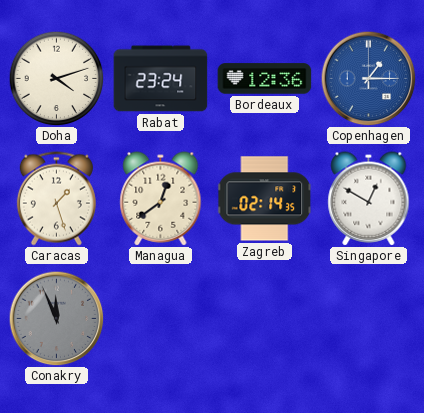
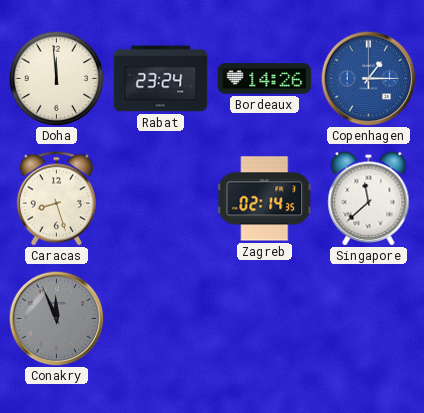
Doha: 4:12 -> 11:59 (56, 78)
Bordeaux: 12:36 -> 14:26 (265, 79)
Caracas: 1:27 -> 8:27 (56, 199)
Managua: 12:39 -> none (161, 199)
Singapore: 12:50 -> 11:38 (369, 199)
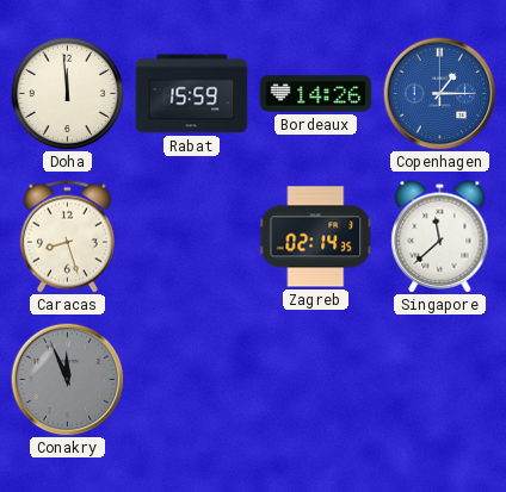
Rabat: 23:24 -> 15:59 (192, 94)
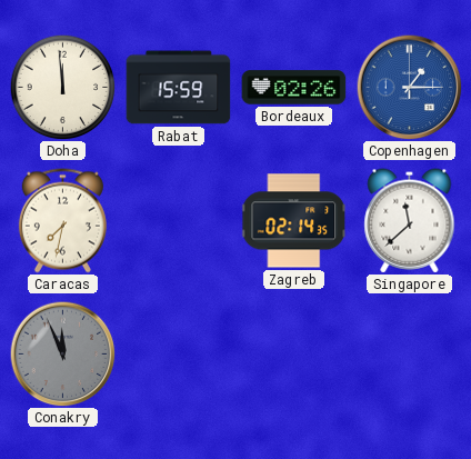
Bordeaux: 14:26 -> 02:26 (294, 88)
Caracas: 8:27 -> 7:32 (62, 221)
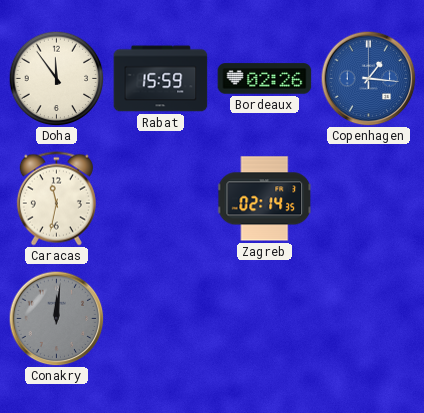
Doha: 11:59 -> 11:54 (56, 78)
Copenhagen: 1:15 -> 1:16 (368, 78)
Caracas: 7:32 -> 11:32 (56, 199)
Singapore: 11:38 -> none (410, 221)
Conakry: 11:56 -> 12:01 (56, 318)
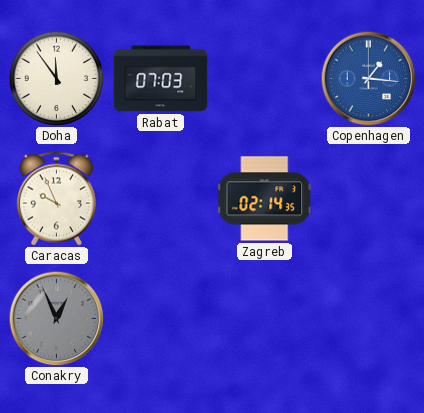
Rabat: 15:59 -> 07:03 (161, 79)
Bordeaux: 02:26 -> none (265, 79)
Caracas: 11:32 -> 9:56 (56, 199)
Conakry: 12:01 -> 12:56 (56, 318)
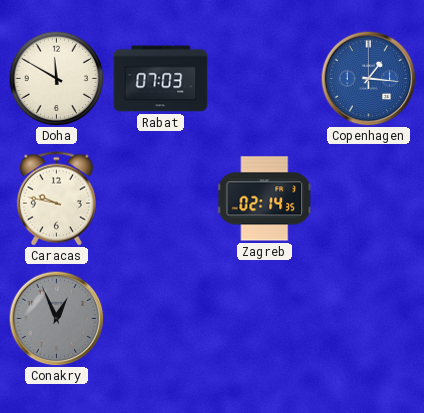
Doha: 11:54 -> 11:50 (56, 78)
Caracas: 9:56 -> 9:47 (56, 199)
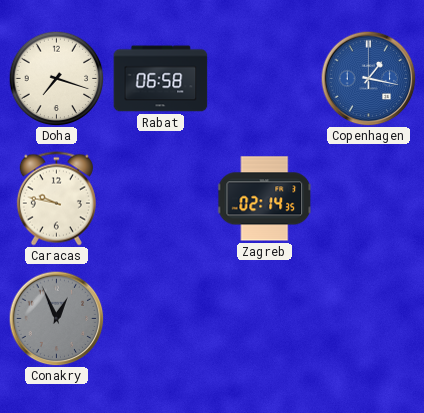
Doha: 11:50 -> 7:18 (56, 78)
Rabat: 07:03 -> 06:58 (161, 79)
Copenhagen: 1:16 -> 1:17 (368, 78)
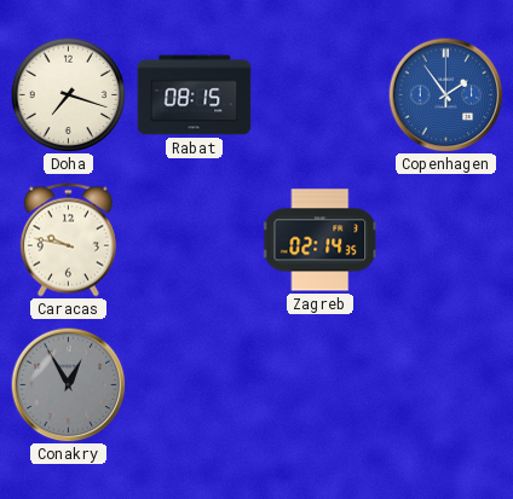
Rabat: 06:58 -> 08:15 (195, 95)
Copenhagen: 1:17 -> 1:54 (445, 94)
Conakry: 12:56 -> 12:55 (68, 384)
